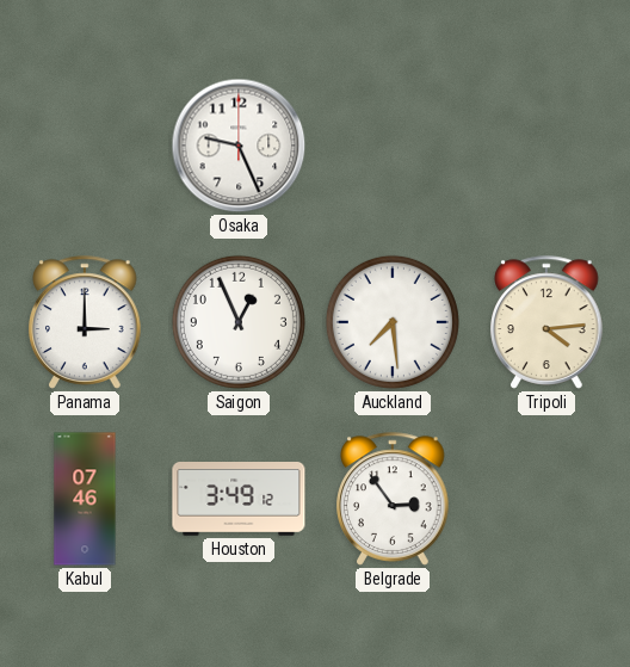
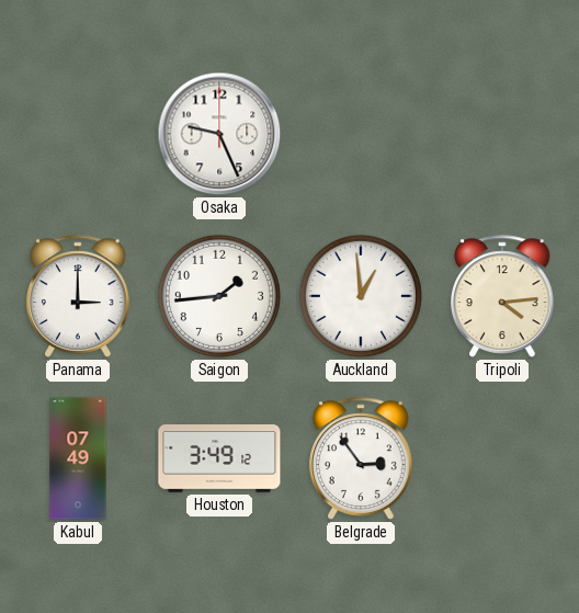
Saigon: 12:56 -> 1:44 (219, 296)
Auckland: 7:29 -> 12:59 (361, 296)
Kabul: 07:46 -> 07:49 (78, 458)
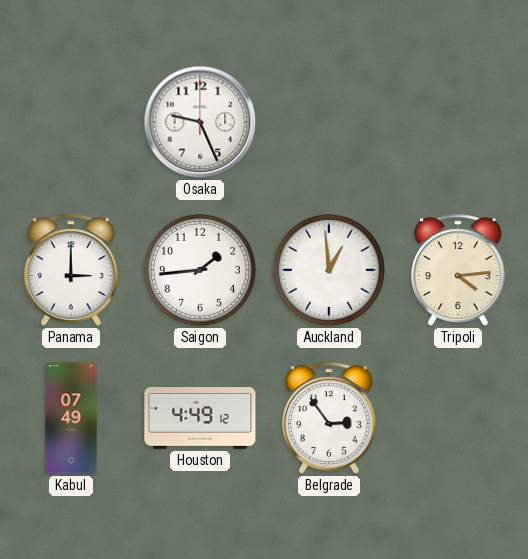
Houston: 3:49 -> 4:49 (200, 419)
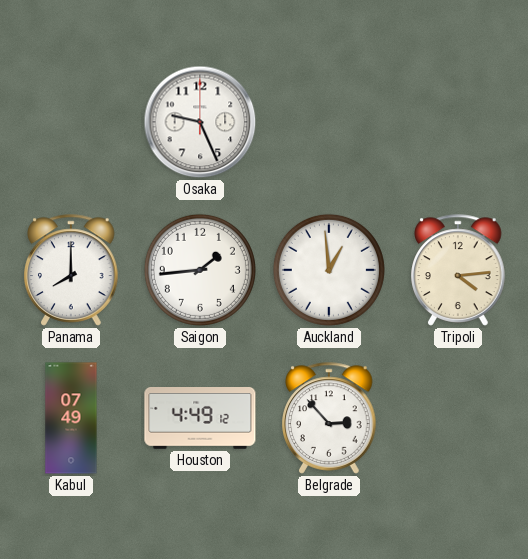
Panama: 3:00 -> 8:00 (71, 270)
Belgrade: 2:54 -> 2:53 (329, 418)
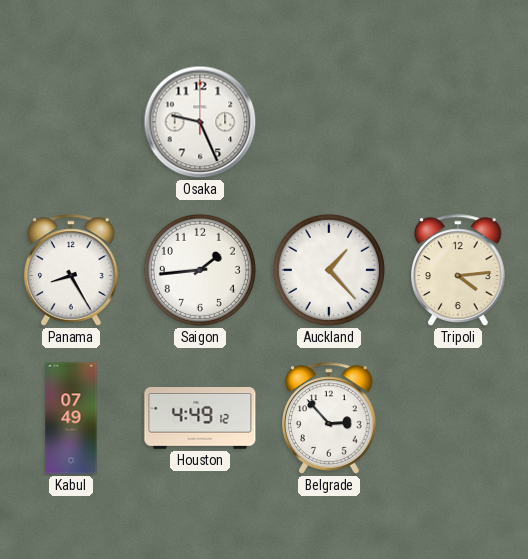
Panama: 8:00 -> 8:25 (71, 270)
Auckland: 12:59 -> 1:23 (329, 270)
